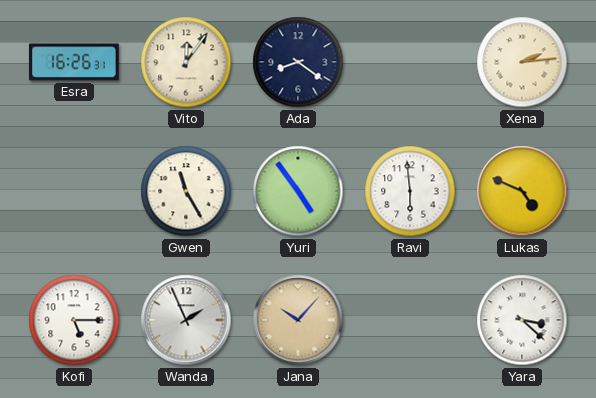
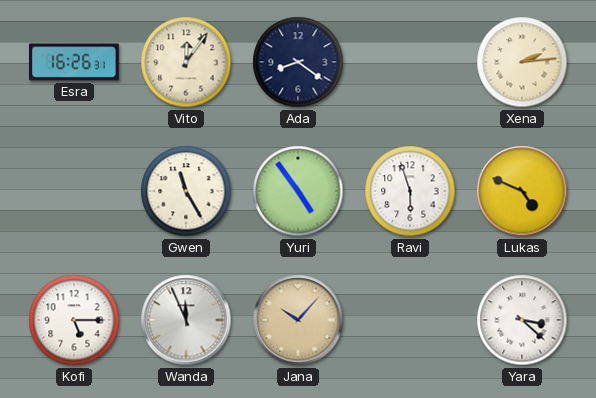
Ravi: 5:59 -> 5:57 (410, 191)
Wanda: 1:56 -> 11:56 (186, 320)
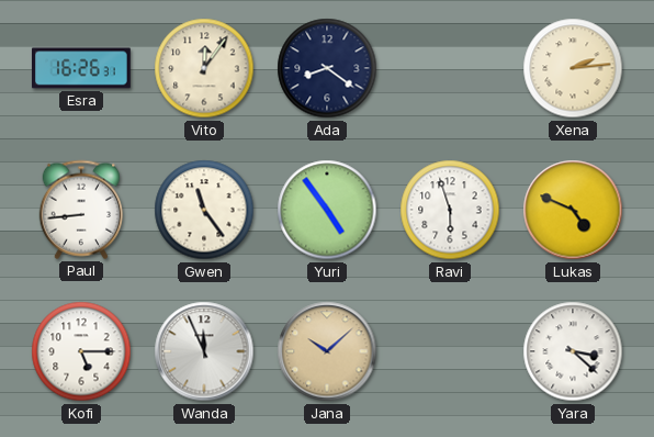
Paul: none -> 8:44 (81, 210)
Gwen: 11:25 -> 11:24 (204, 210)
Jana: 10:07 -> 10:08 (327, 351)
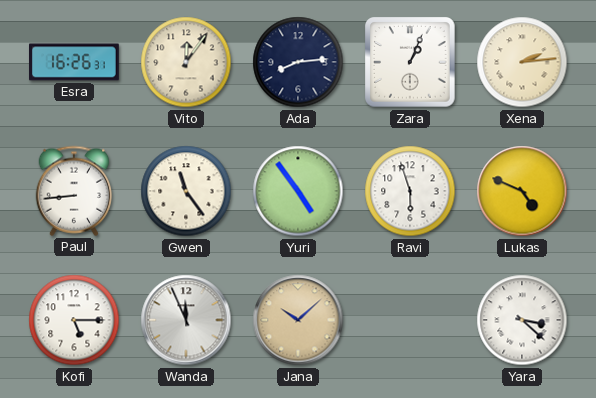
Ada: 8:21 -> 8:14 (298, 62)
Zara: none -> 1:04 (411, 63)
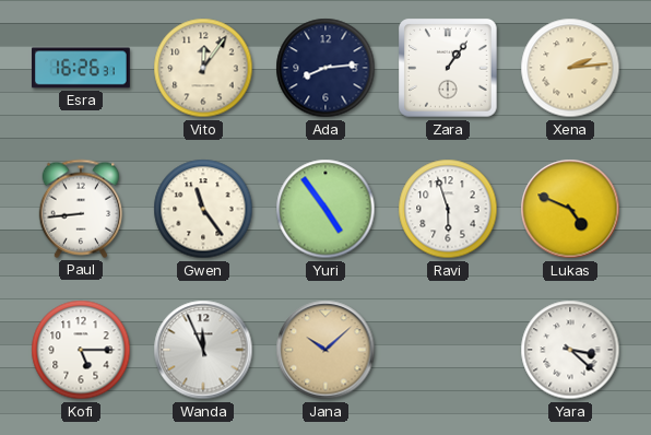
Zara: 1:04 -> 1:06 (449, 69)
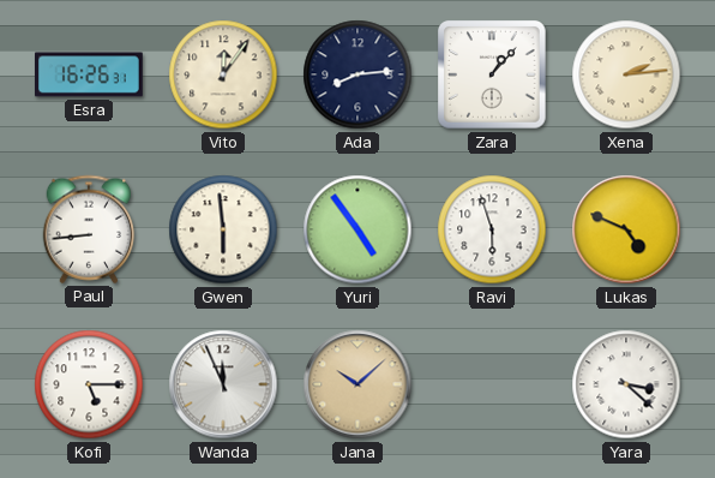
Zara: 1:06 -> 1:07 (493, 76)
Gwen: 11:24 -> 5:59 (223, 229)
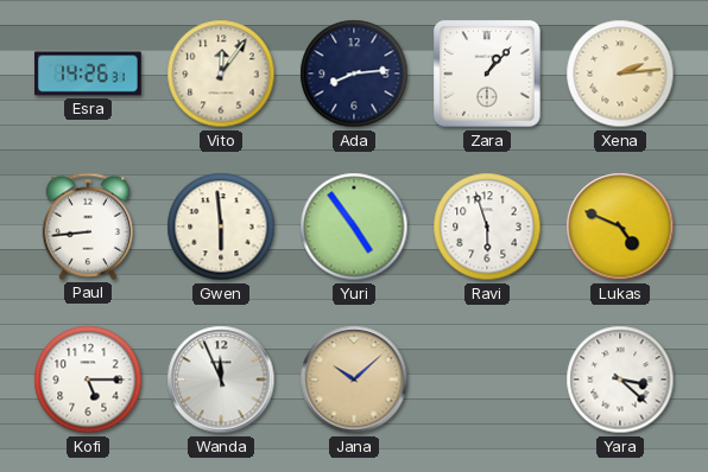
Esra: 16:26 -> 14:26 (89, 74)
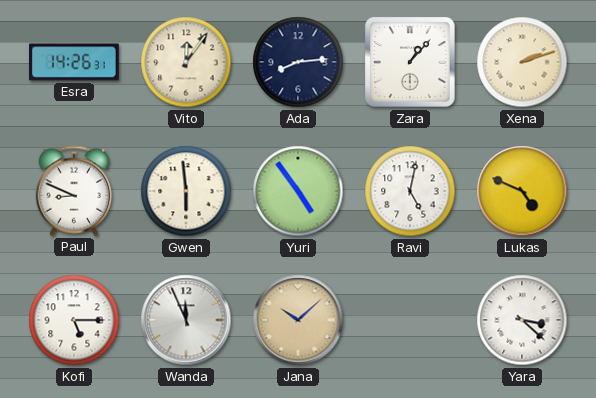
Xena: 2:14 -> 2:12 (522, 62)
Paul: 8:44 -> 8:49 (74, 191)
Ravi: 5:57 -> 5:02 (410, 191)
